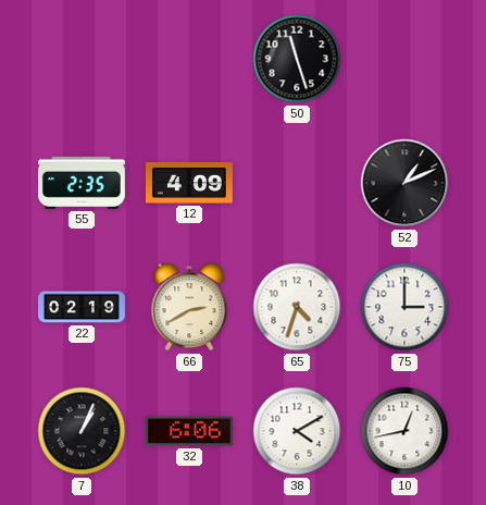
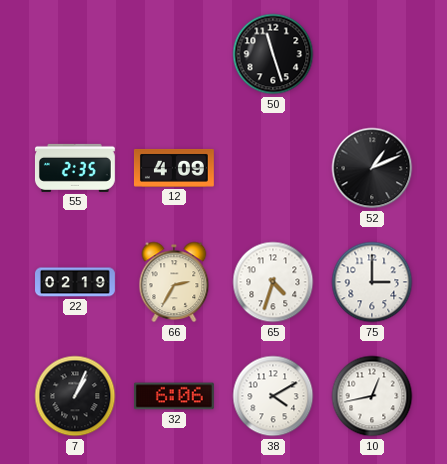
66: 2:40 -> 2:35 (174, 282)
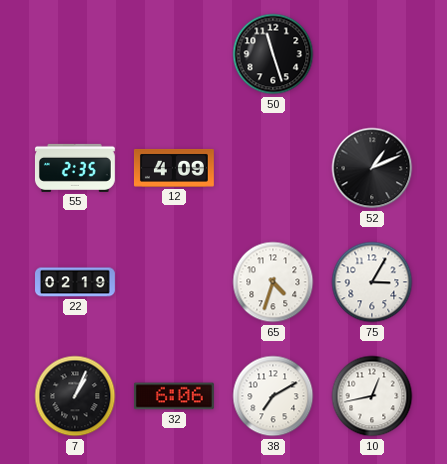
66: 2:35 -> none (174, 282)
75: 3:00 -> 3:05 (372, 282)
38: 4:10 -> 7:10 (273, 396)
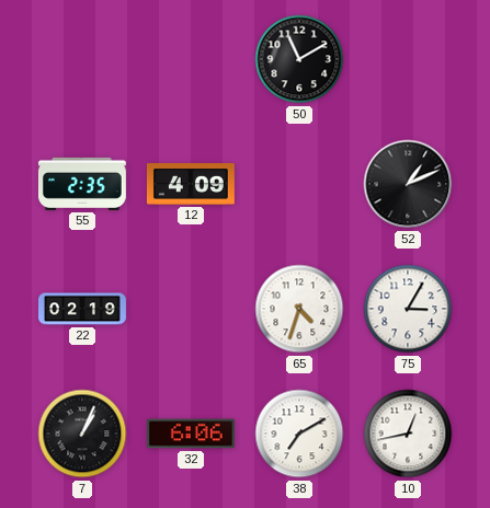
50: 11:27 -> 11:10 (299, 59)
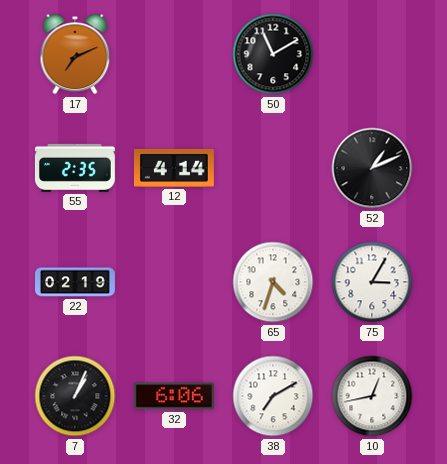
17: none -> 7:11 (75, 54)
12: 4:09 -> 4:14 (174, 168)
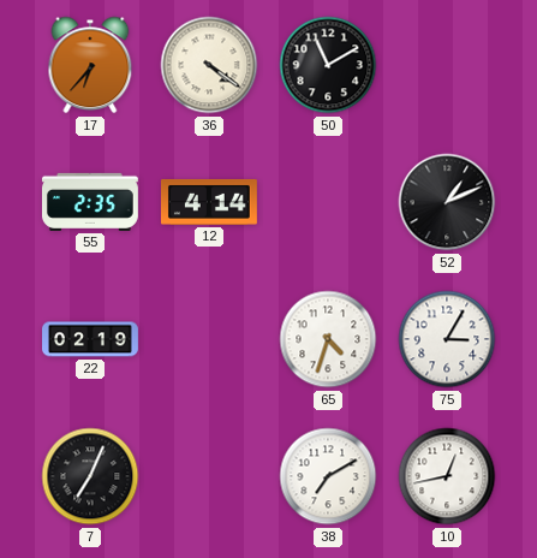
17: 7:11 -> 6:37 (90, 65)
36: none -> 4:21 (209, 65)
7: 1:04 -> 7:04 (90, 476)
32: 6:06 -> none (174, 396)
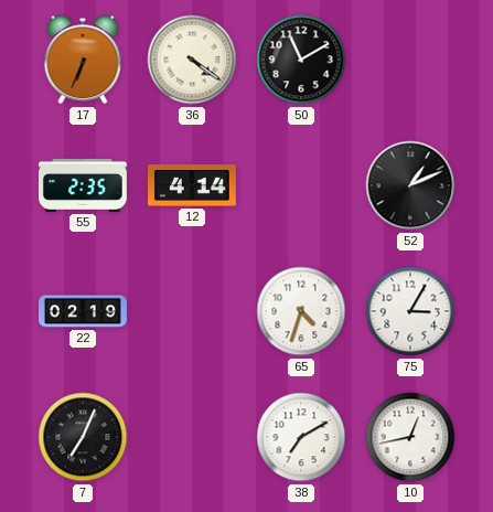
17: 6:37 -> 6:34 (83, 60)
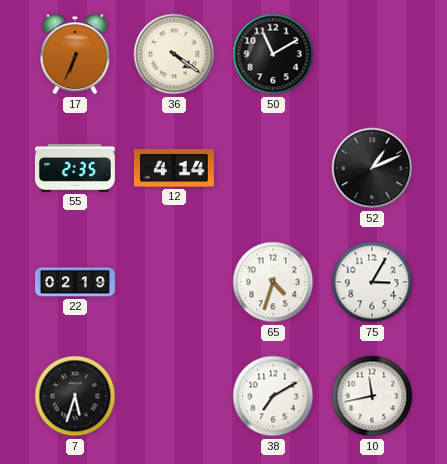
7: 7:04 -> 5:33 (75, 396)
10: 12:43 -> 11:43 (372, 396)
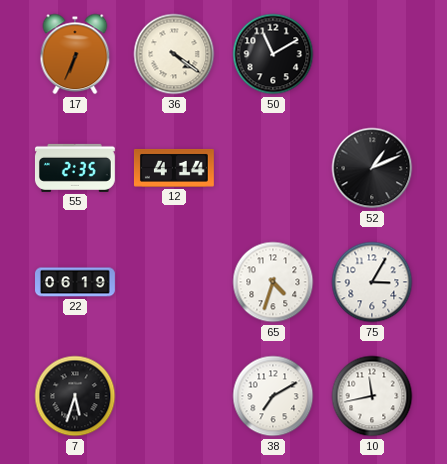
22: 02:19 -> 06:19 (76, 282)
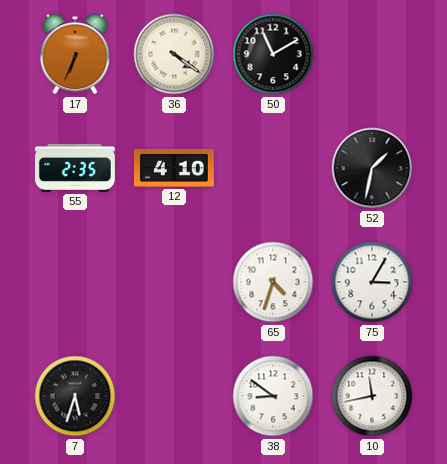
12: 4:14 -> 4:10 (174, 168)
52: 1:11 -> 1:32 (372, 168)
22: 06:19 -> none (76, 282)
38: 7:10 -> 8:51 (273, 396)
